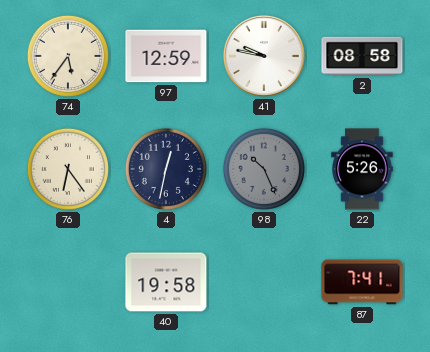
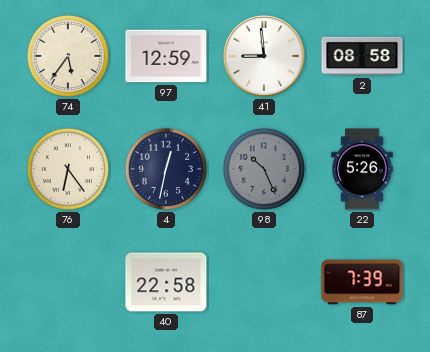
41: 9:47 -> 8:59 (264, 56)
40: 19:58 -> 22:58 (166, 282)
87: 7:41 -> 7:39 (362, 282)
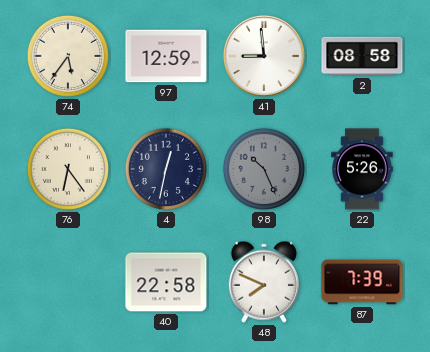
48: none -> 7:49 (264, 282)
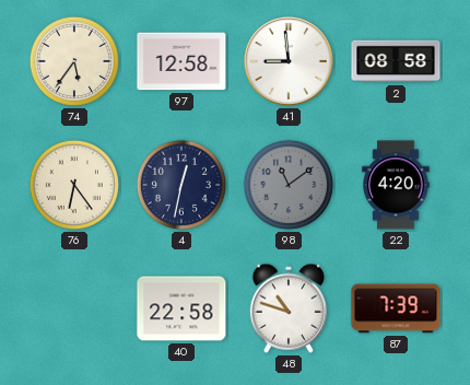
97: 12:59 -> 12:58 (181, 61)
98: 10:26 -> 11:09 (289, 185)
22: 5:26 -> 4:20 (396, 185)
48: 7:49 -> 10:48 (289, 308)
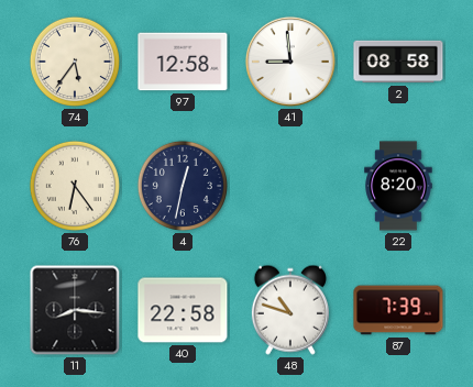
98: 11:09 -> none (289, 185)
22: 4:20 -> 8:20 (398, 186)
11: none -> 8:16 (75, 310)
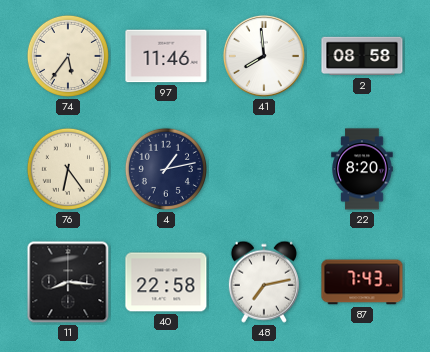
97: 12:58 -> 11:46 (166, 56)
41: 8:59 -> 7:59 (264, 56)
4: 12:32 -> 1:13 (166, 169)
48: 10:48 -> 7:13 (264, 282)
87: 7:39 -> 7:43 (362, 282)
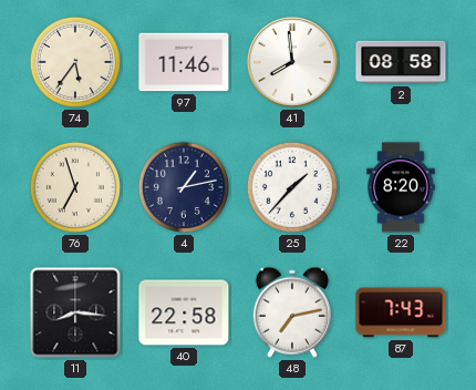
76: 6:24 -> 6:57 (75, 187)
25: none -> 1:37 (292, 187)
